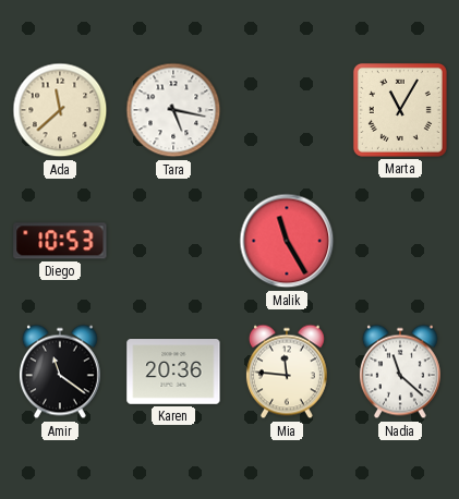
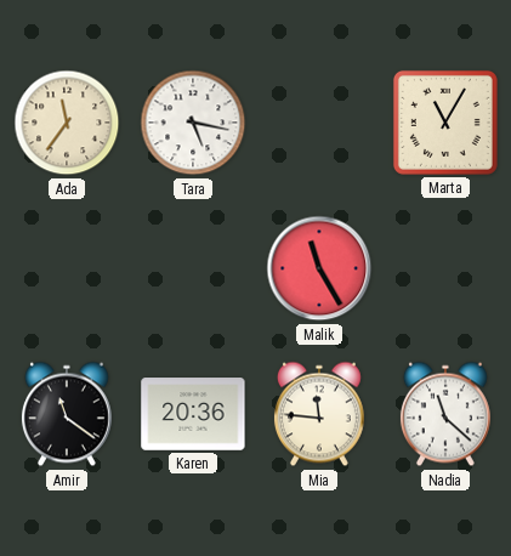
Ada: 11:38 -> 11:36 (67, 123)
Diego: 10:53 -> none (60, 241)
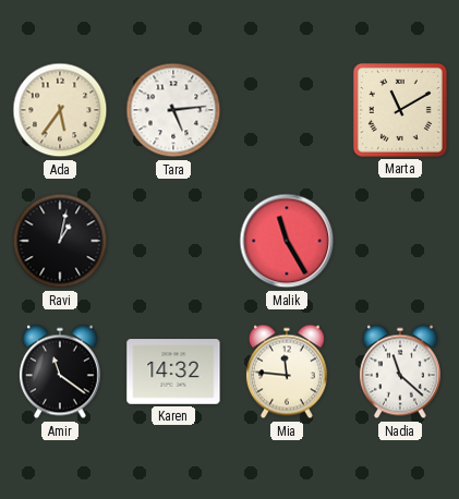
Ada: 11:36 -> 5:36 (60, 110)
Tara: 5:17 -> 5:14 (173, 110)
Marta: 11:05 -> 11:10 (400, 110)
Ravi: none -> 1:02 (60, 241)
Karen: 20:36 -> 14:32 (173, 372)
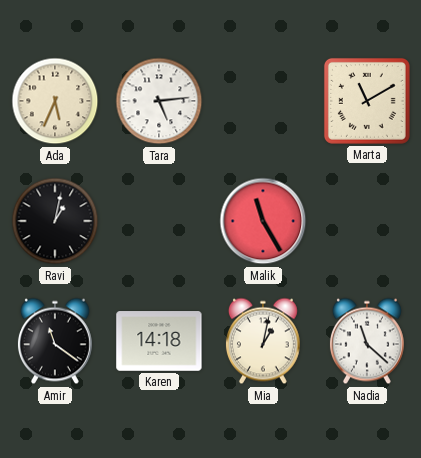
Ada: 5:36 -> 5:34 (55, 101)
Karen: 14:32 -> 14:18 (159, 341)
Mia: 11:46 -> 1:02 (263, 341)
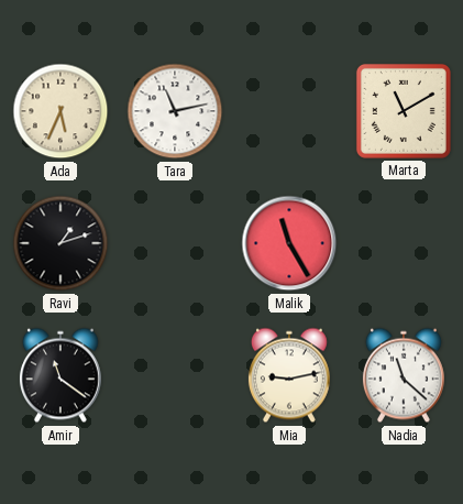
Tara: 5:14 -> 11:13 (175, 111)
Ravi: 1:02 -> 1:12 (60, 243)
Karen: 14:18 -> none (159, 341)
Mia: 1:02 -> 9:13 (289, 375)
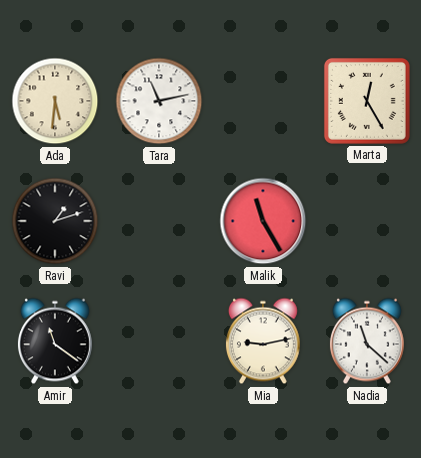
Ada: 5:34 -> 5:31 (55, 101)
Marta: 11:10 -> 12:25 (367, 101)
